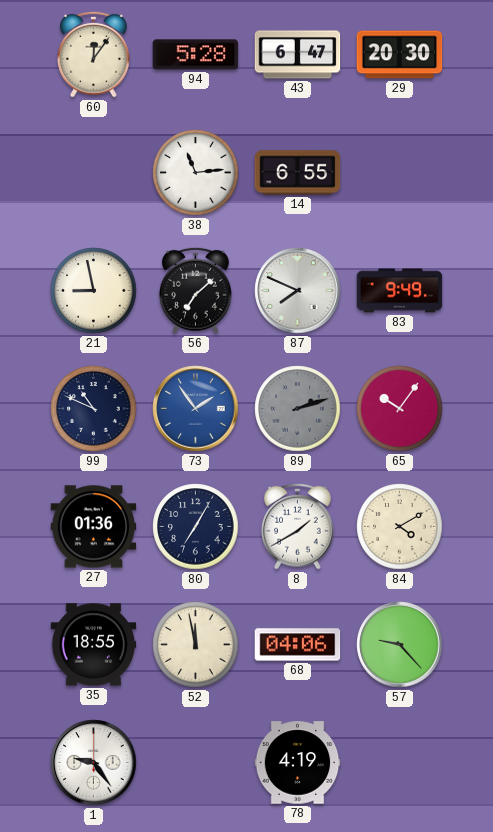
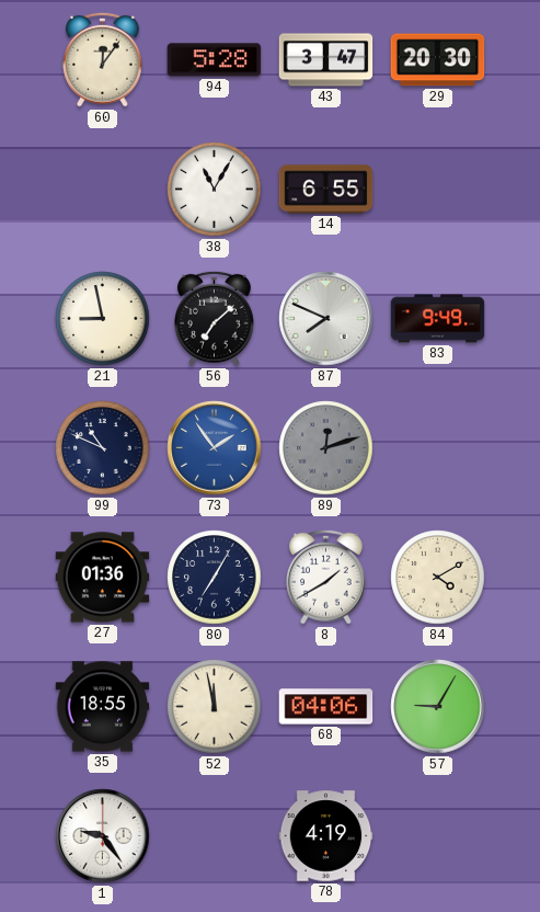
43: 6:47 -> 3:47 (326, 60)
38: 11:14 -> 11:05 (215, 190)
89: 2:12 -> 12:12 (326, 448)
65: 10:06 -> none (400, 409)
57: 9:23 -> 9:05 (438, 707)
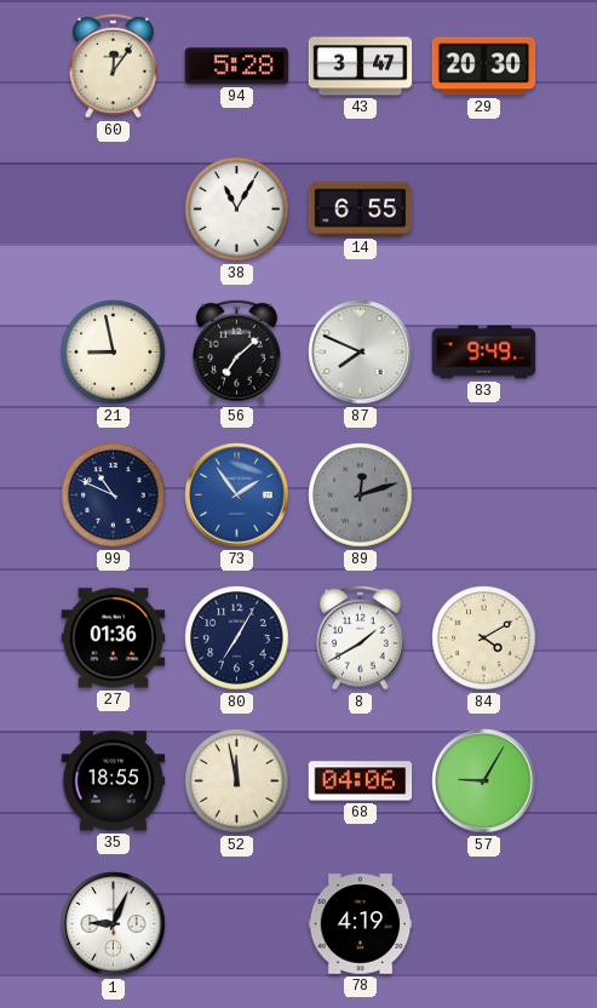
1: 9:24 -> 9:04 (114, 924)
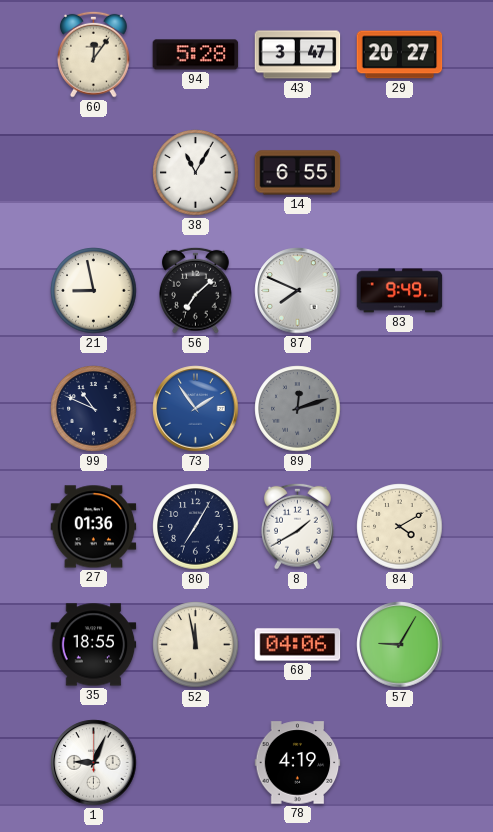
29: 20:30 -> 20:27 (400, 55)
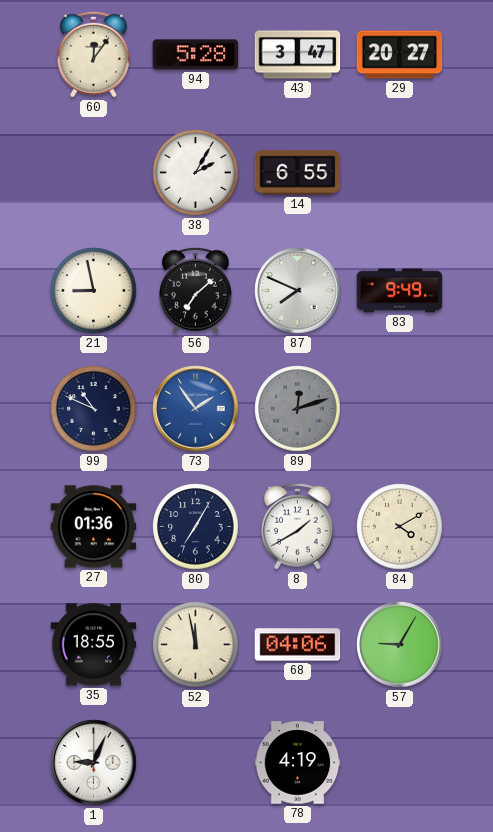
38: 11:05 -> 2:05 (196, 173)
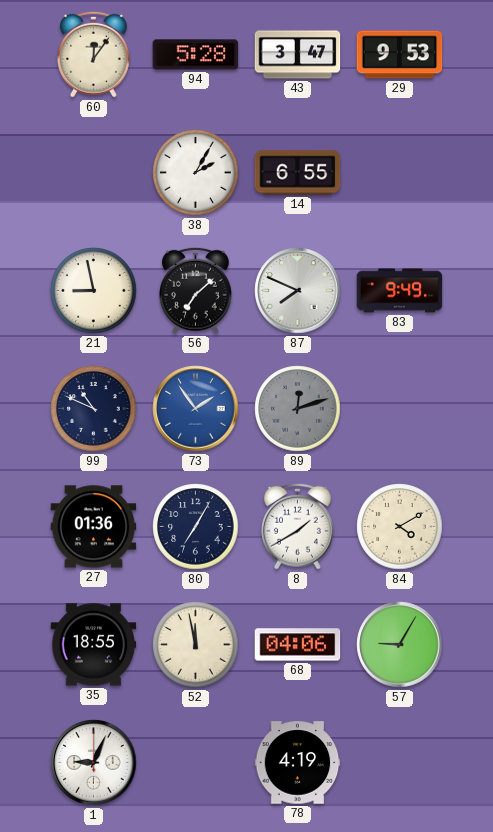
29: 20:27 -> 9:53 (400, 55)
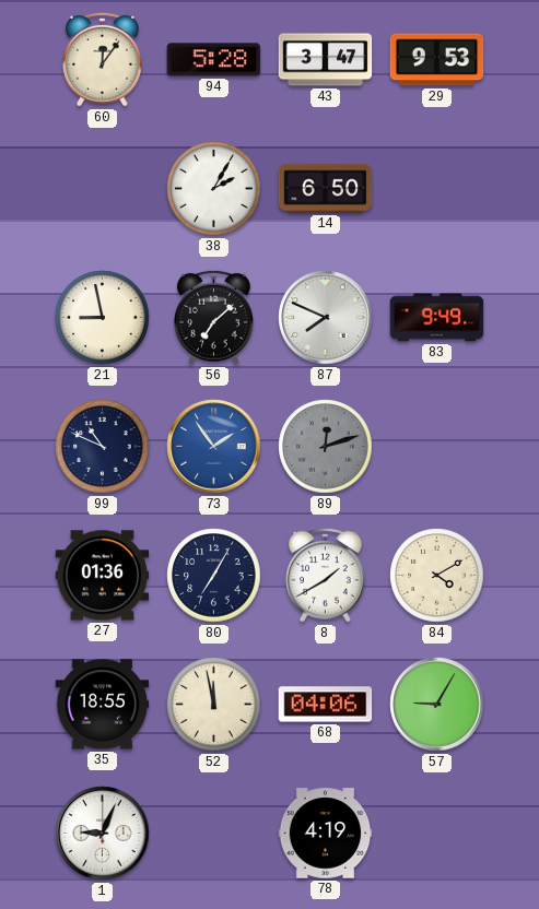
14: 6:55 -> 6:50 (326, 189)
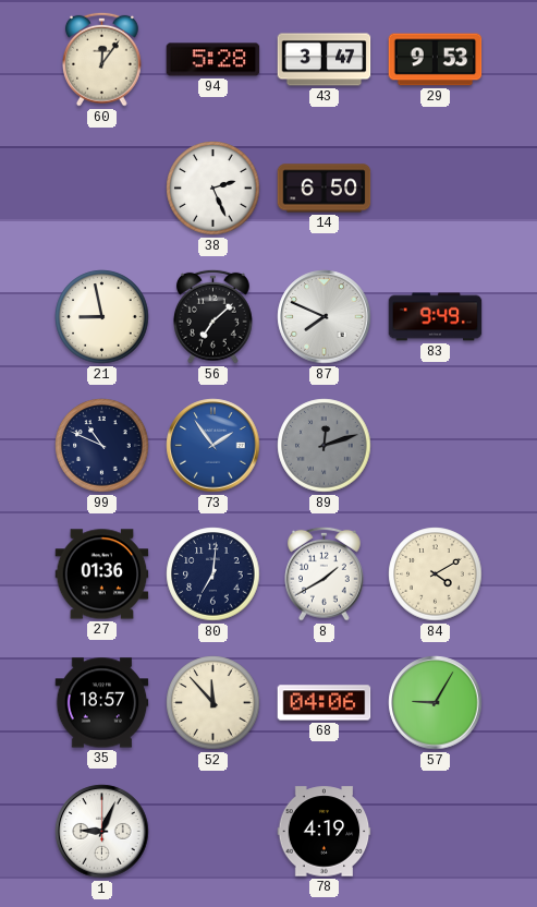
38: 2:05 -> 2:26 (213, 189)
80: 7:05 -> 7:01 (213, 575)
35: 18:55 -> 18:57 (102, 703)
52: 11:58 -> 11:53 (213, 703)
